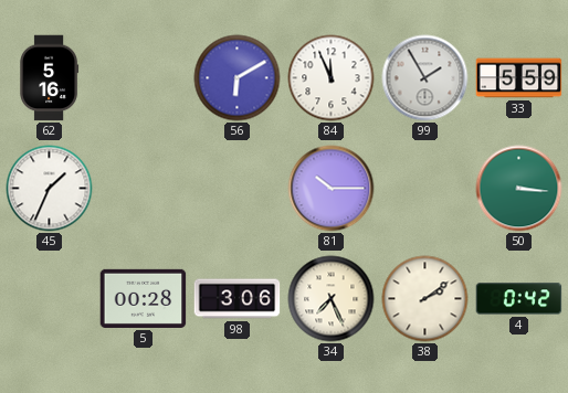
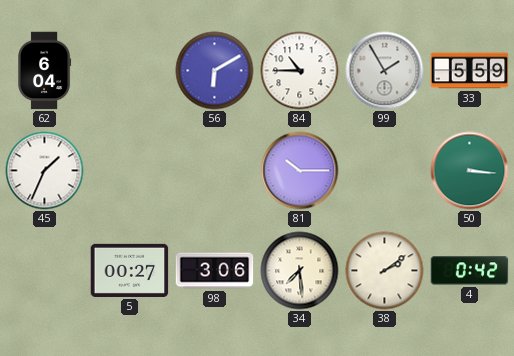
62: 5:16 -> 6:04 (45, 71)
84: 11:56 -> 10:45 (300, 71)
5: 00:28 -> 00:27 (130, 270)
34: 7:26 -> 7:29 (300, 271)
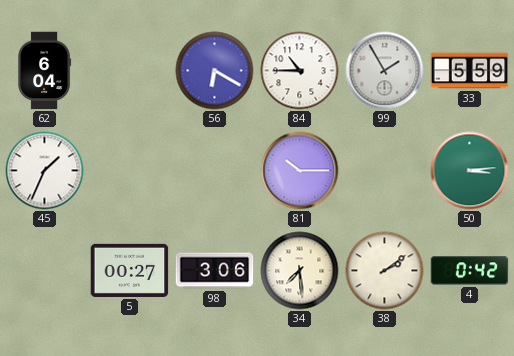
56: 6:10 -> 6:20 (215, 71)
50: 3:16 -> 3:14 (470, 171)
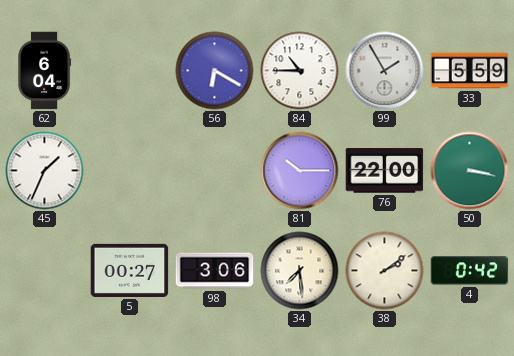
76: none -> 22:00 (385, 171)
50: 3:14 -> 3:17 (470, 171)
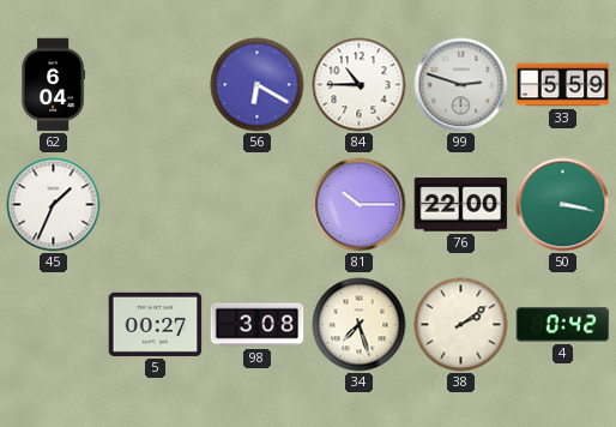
99: 1:55 -> 2:48 (461, 85)
98: 3:06 -> 3:08 (258, 325)
34: 7:29 -> 7:27 (360, 325)
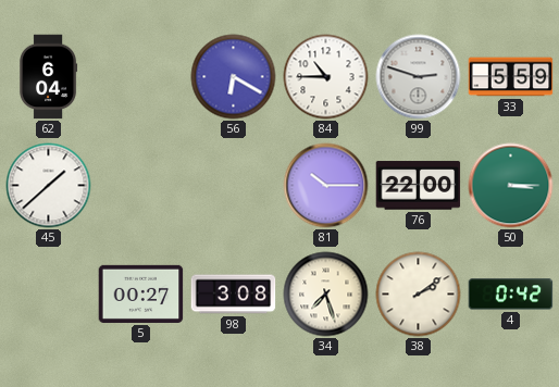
45: 1:34 -> 1:38 (49, 186)
50: 3:17 -> 3:15 (511, 186)
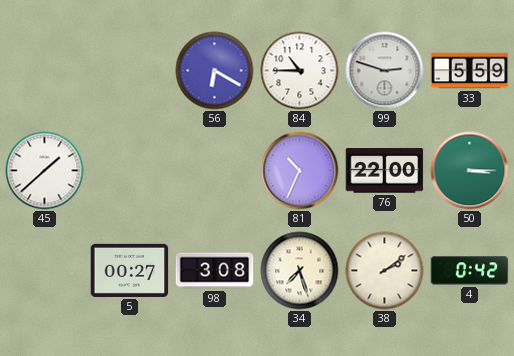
62: 6:04 -> none (49, 77)
81: 10:15 -> 10:34 (300, 171)
